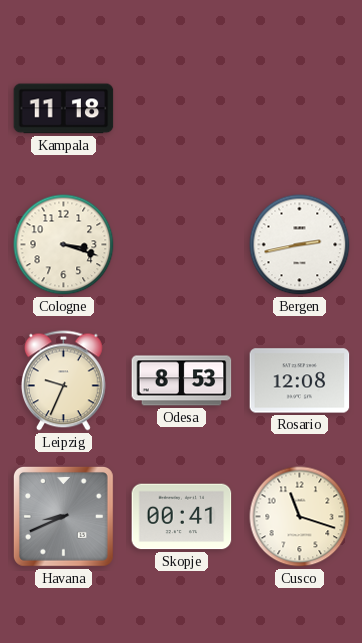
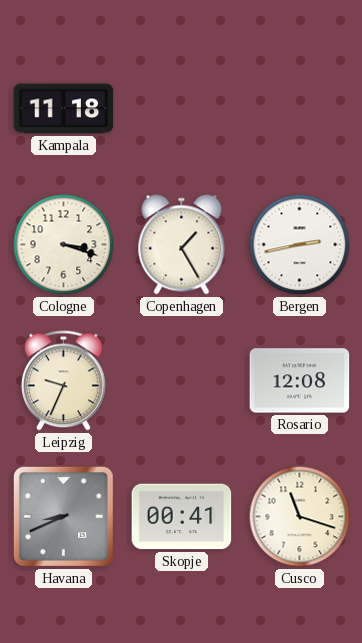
Copenhagen: none -> 1:25 (182, 245)
Odesa: 8:53 -> none (182, 381)
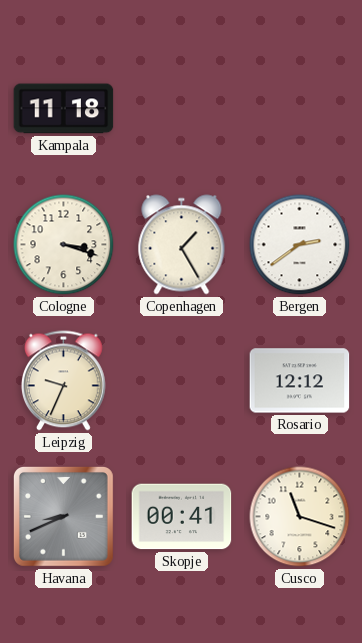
Bergen: 2:43 -> 2:39 (300, 245)
Rosario: 12:08 -> 12:12 (300, 381)
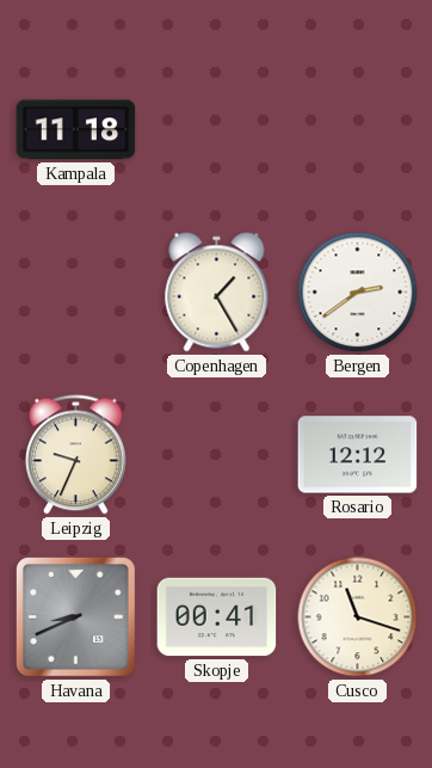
Cologne: 3:18 -> none (64, 245)
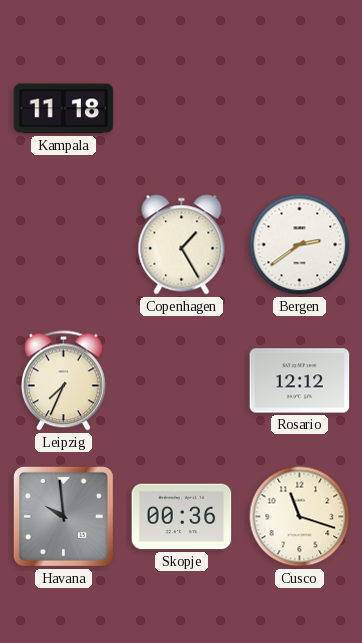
Leipzig: 9:34 -> 7:34 (64, 381)
Havana: 8:41 -> 9:59 (63, 516)
Skopje: 00:41 -> 00:36 (182, 517)
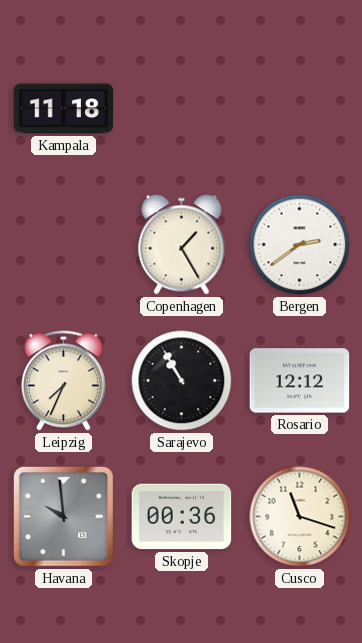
Sarajevo: none -> 10:55 (182, 381)
